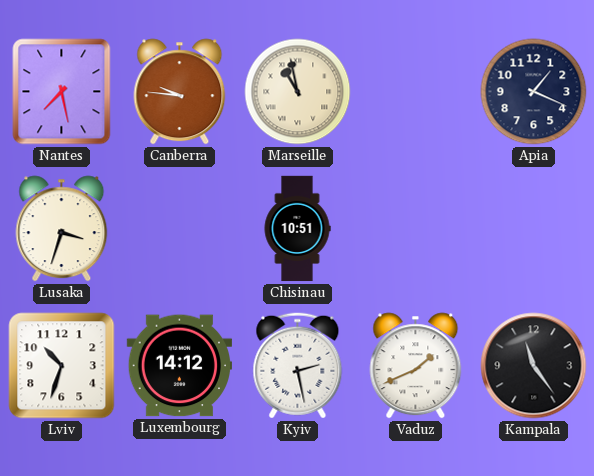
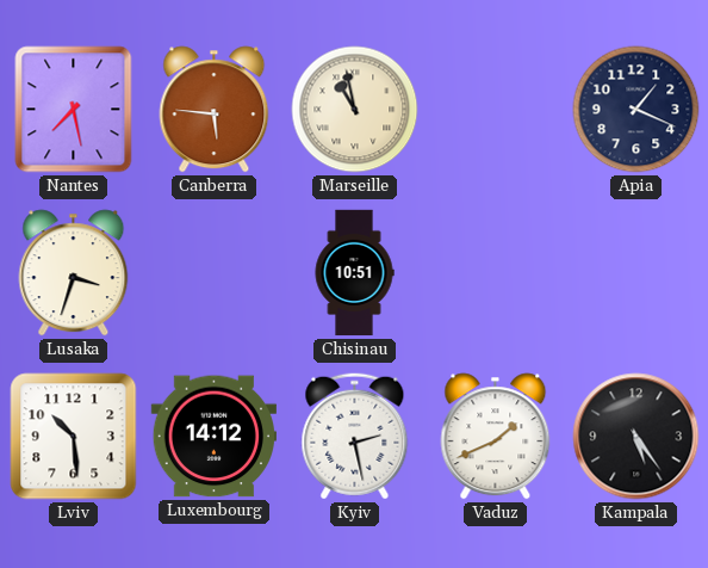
Canberra: 9:46 -> 5:46 (215, 110)
Lviv: 10:33 -> 10:29 (74, 437)
Kampala: 11:24 -> 5:24 (636, 437)
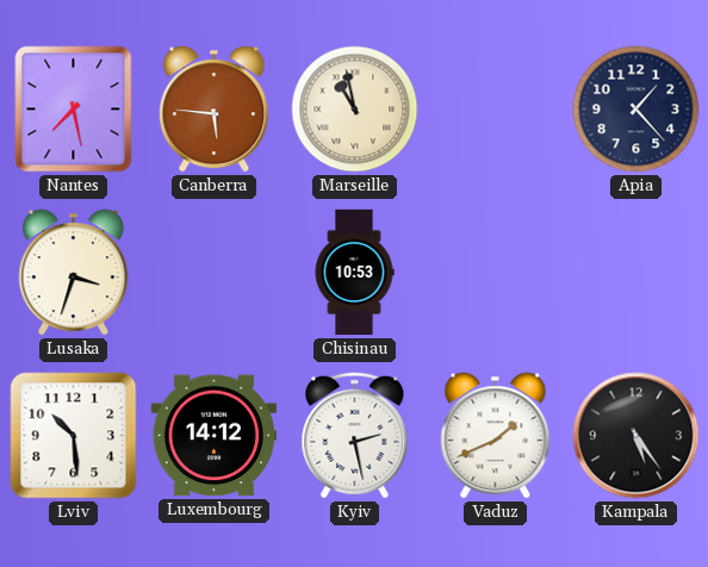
Apia: 1:19 -> 1:23 (636, 110)
Chisinau: 10:51 -> 10:53 (354, 273)
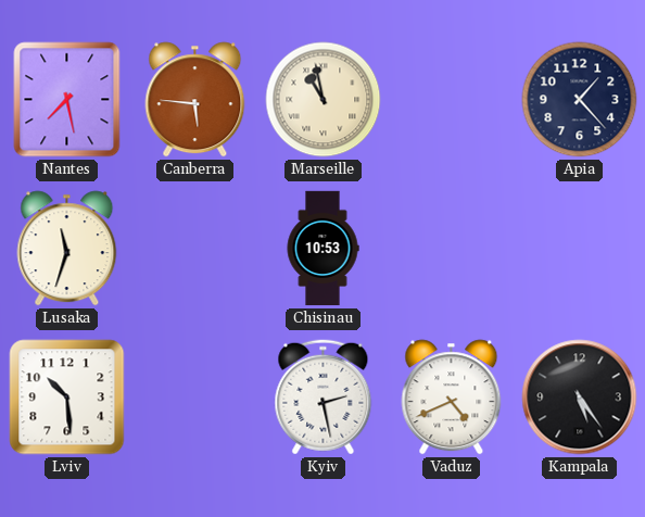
Lusaka: 3:33 -> 11:33 (67, 249)
Luxembourg: 14:12 -> none (213, 436)
Vaduz: 1:41 -> 4:41 (452, 398)
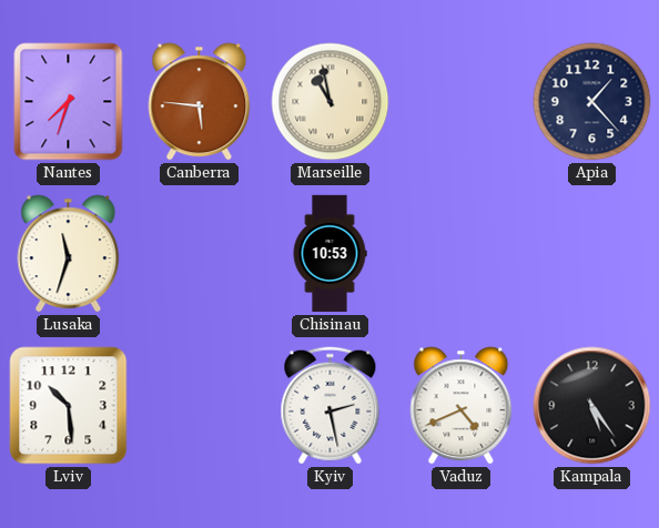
Nantes: 7:28 -> 7:33 (69, 102)
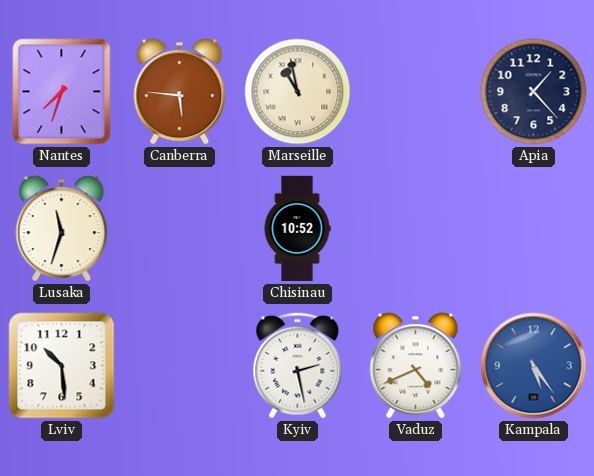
Chisinau: 10:53 -> 10:52 (297, 229)
Kampala dial: black -> blue (534, 366)
